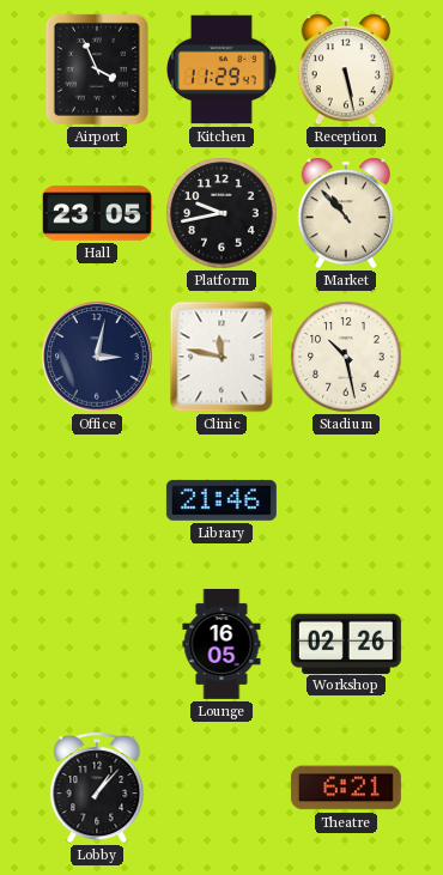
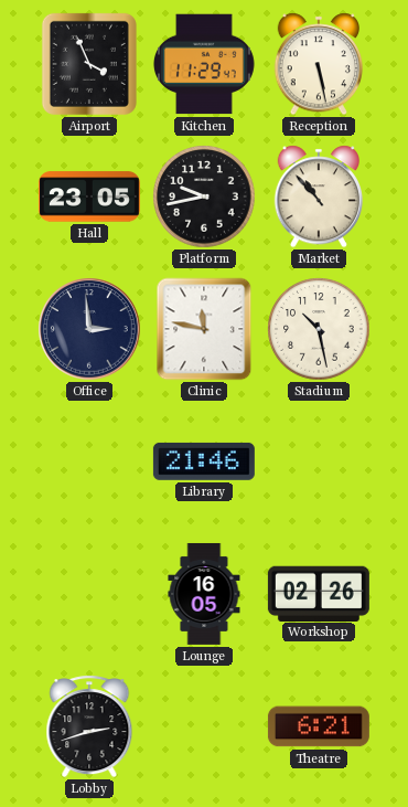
Office: 3:02 -> 2:59 (89, 329)
Lobby: 1:07 -> 2:42 (89, 726)
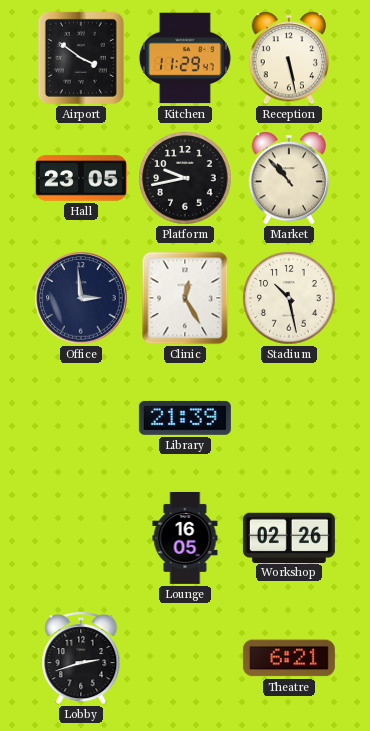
Airport: 3:56 -> 3:51 (81, 58)
Clinic: 11:47 -> 12:25 (185, 298)
Library: 21:46 -> 21:39 (185, 418)
